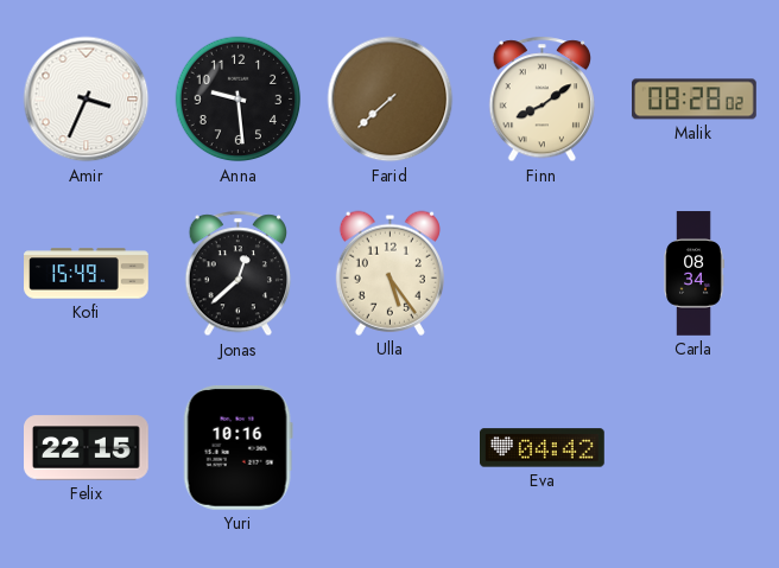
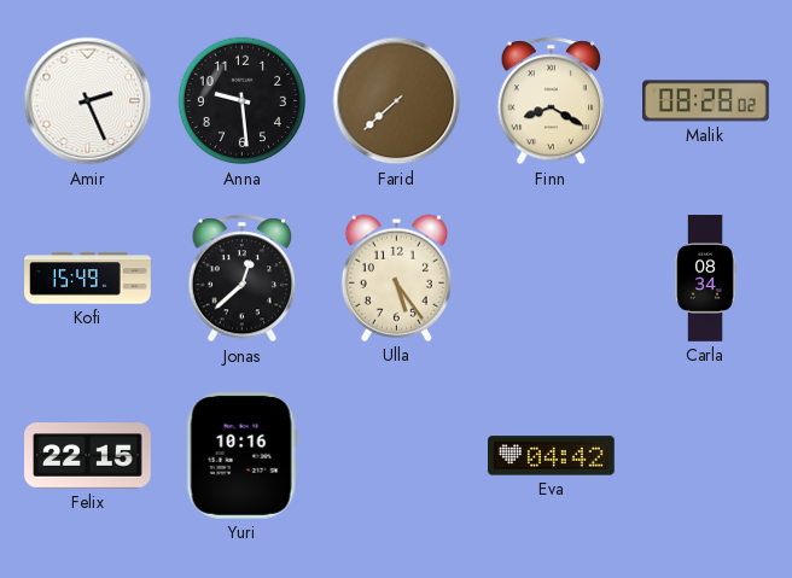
Amir: 3:34 -> 2:26 (88, 101)
Finn: 8:09 -> 8:20 (552, 101)
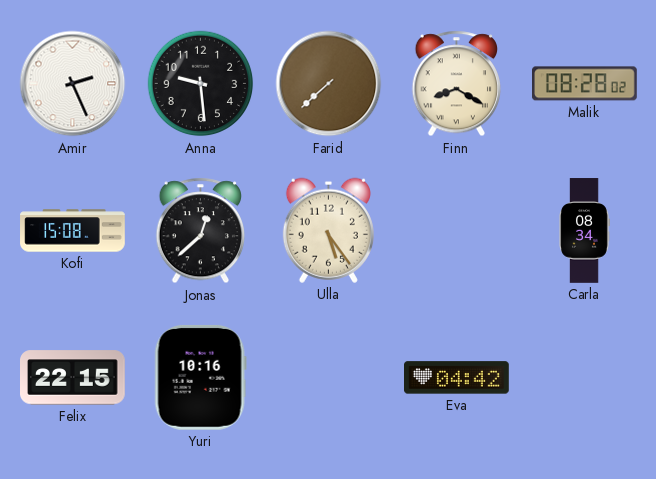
Kofi: 15:49 -> 15:08 (73, 231)
